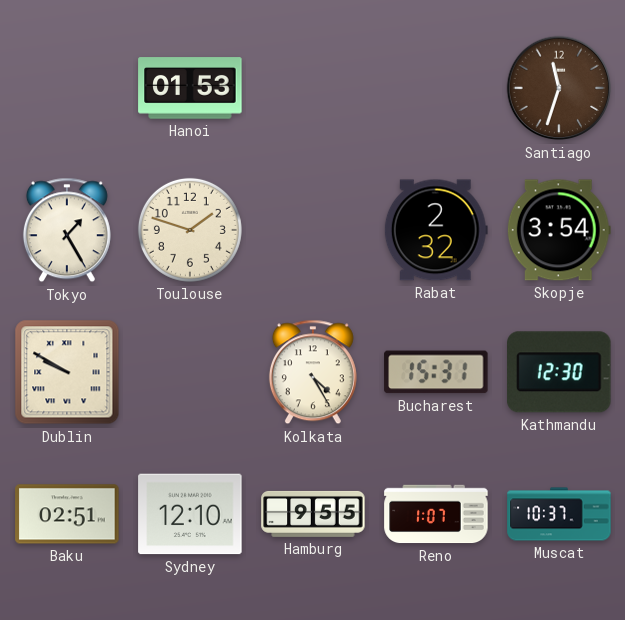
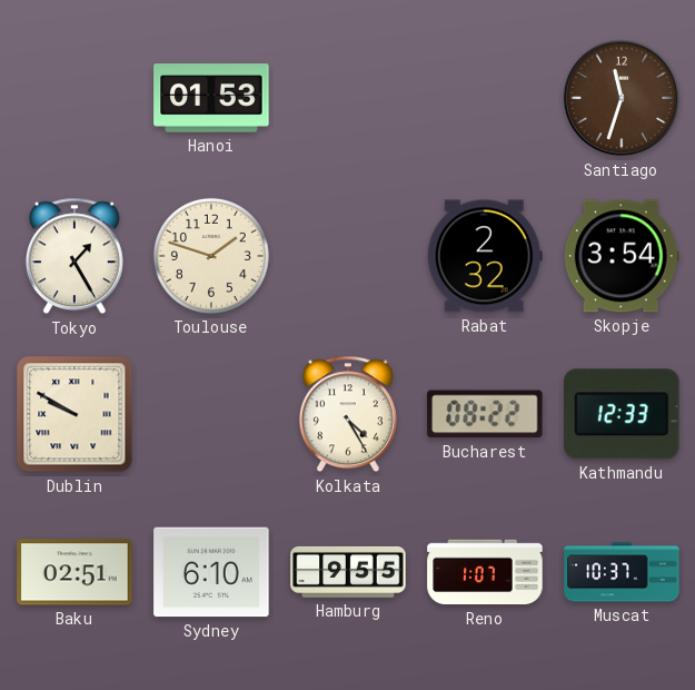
Bucharest: 15:31 -> 08:22 (485, 414)
Kathmandu: 12:30 -> 12:33 (622, 414)
Sydney: 12:10 -> 6:10 (211, 572)
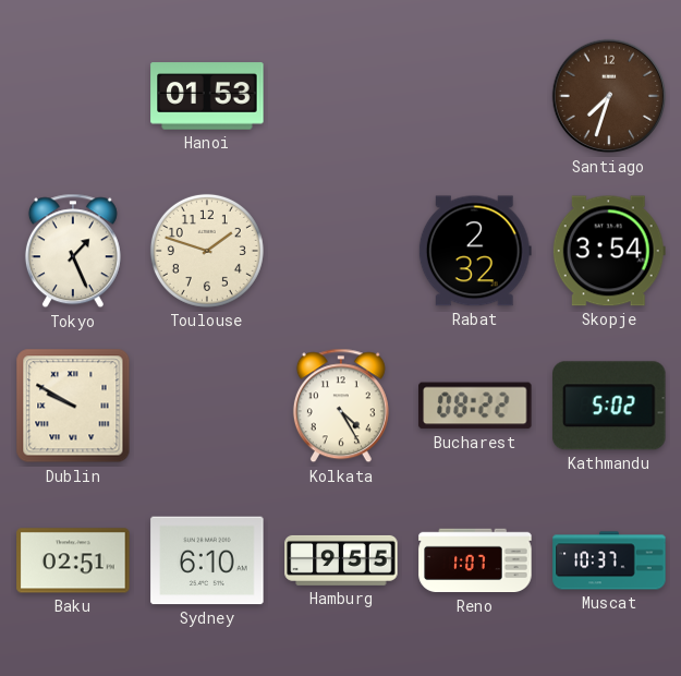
Santiago: 11:33 -> 7:33 (609, 96)
Tokyo: 1:25 -> 1:26 (73, 251)
Kathmandu: 12:33 -> 5:02 (609, 406)
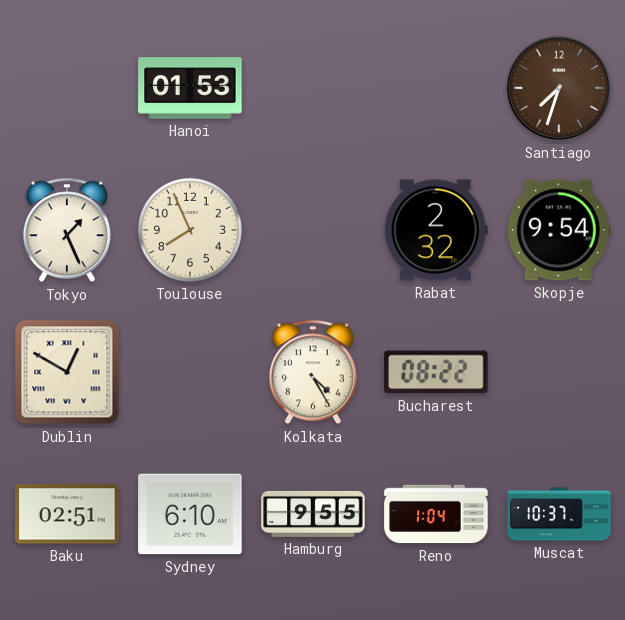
Toulouse: 1:48 -> 7:56 (190, 230)
Skopje: 3:54 -> 9:54 (559, 230)
Dublin: 9:50 -> 12:50 (67, 372)
Kathmandu: 5:02 -> none (609, 406)
Reno: 1:07 -> 1:04 (436, 514)
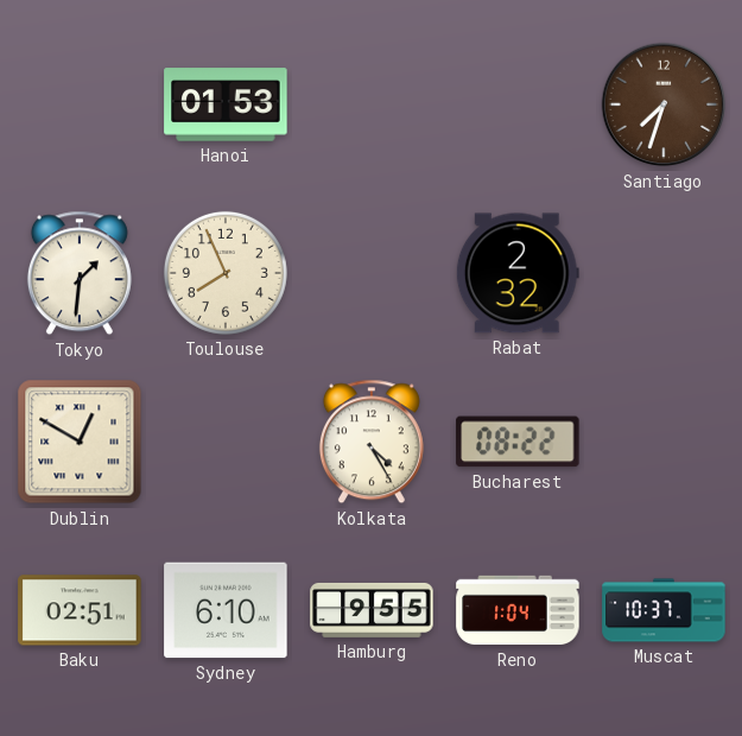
Tokyo: 1:26 -> 1:31 (80, 273)
Skopje: 9:54 -> none (559, 230)
